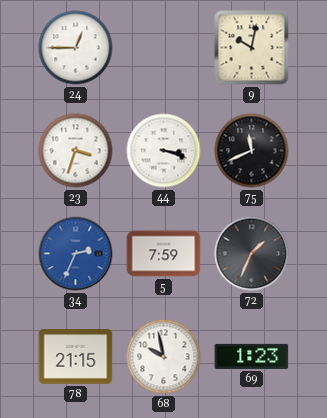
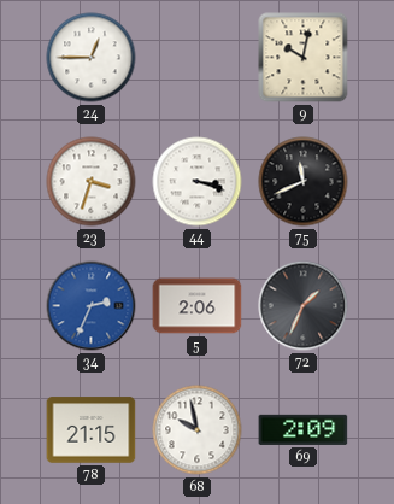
5: 7:59 -> 2:06 (198, 306)
69: 1:23 -> 2:09 (304, 429)
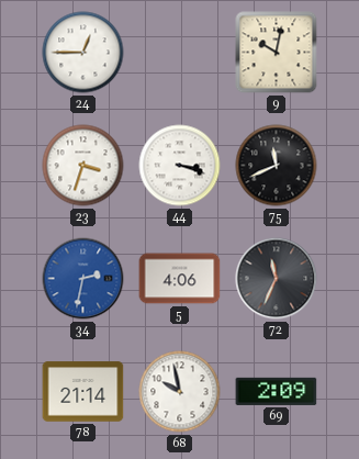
34: 2:34 -> 2:32 (83, 279)
5: 2:06 -> 4:06 (180, 279)
72: 1:34 -> 11:34 (277, 279)
78: 21:15 -> 21:14 (83, 392)
